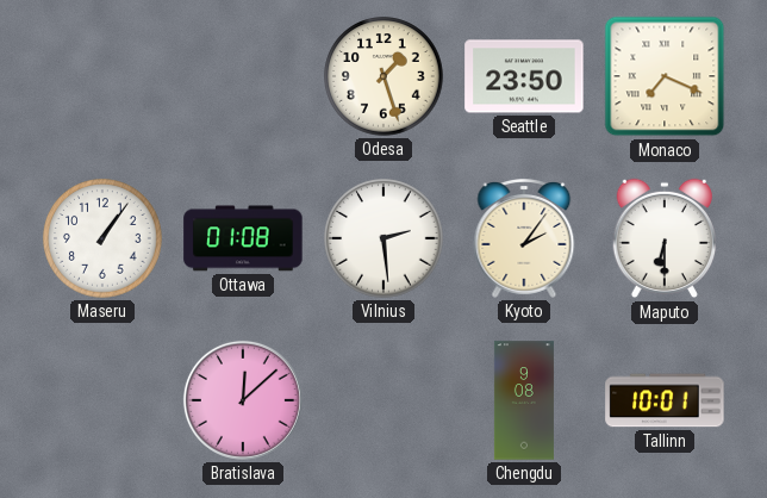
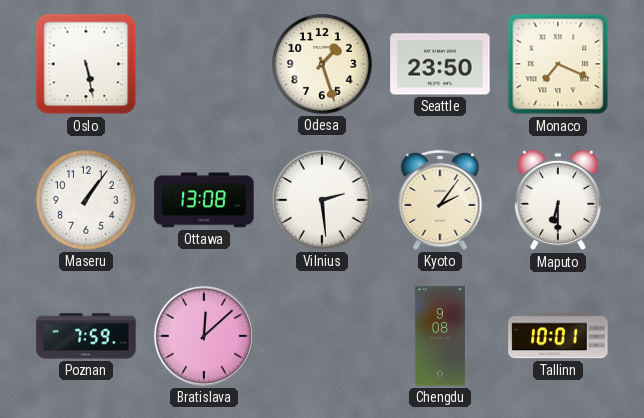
Oslo: none -> 5:28 (86, 64)
Ottawa: 01:08 -> 13:08 (204, 200)
Poznan: none -> 7:59 (86, 336)
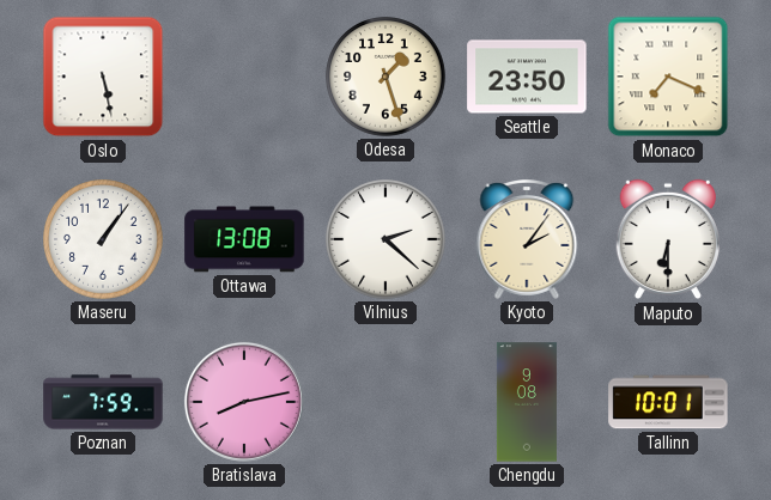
Vilnius: 2:29 -> 2:22 (385, 239)
Bratislava: 12:08 -> 8:13 (244, 402)
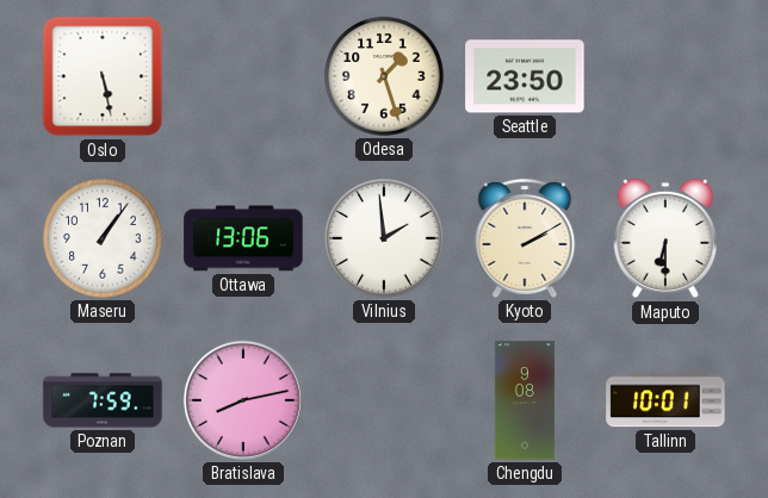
Monaco: 7:19 -> none (668, 77)
Ottawa: 13:08 -> 13:06 (243, 238)
Vilnius: 2:22 -> 1:59 (384, 238)
Kyoto: 2:06 -> 2:10 (525, 239)
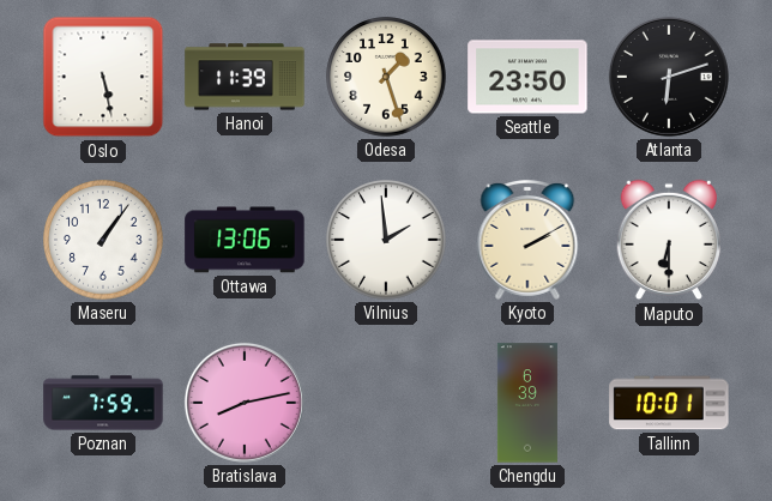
Hanoi: none -> 11:39 (245, 77)
Atlanta: none -> 6:12 (669, 77)
Chengdu: 9:08 -> 6:39 (527, 403)
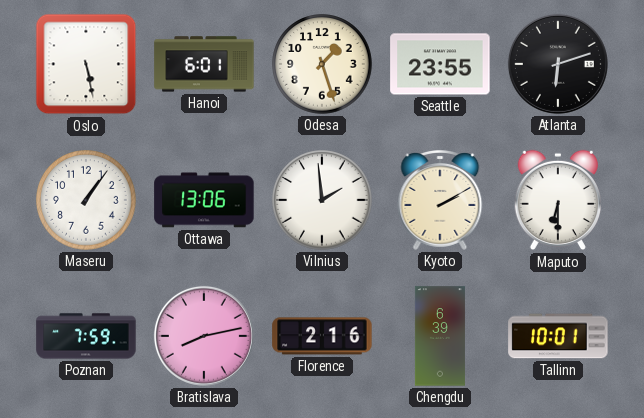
Hanoi: 11:39 -> 6:01 (204, 64)
Seattle: 23:50 -> 23:55 (440, 64)
Florence: none -> 2:16 (322, 336)
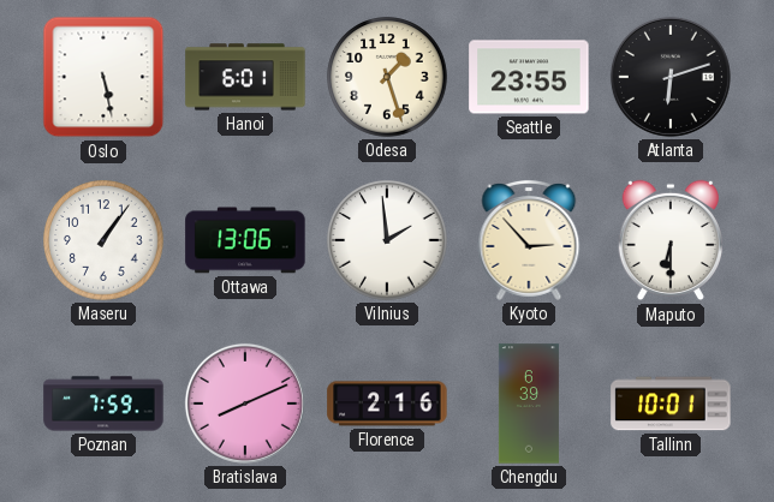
Kyoto: 2:10 -> 2:53 (529, 241)
Bratislava: 8:13 -> 8:11 (245, 404)
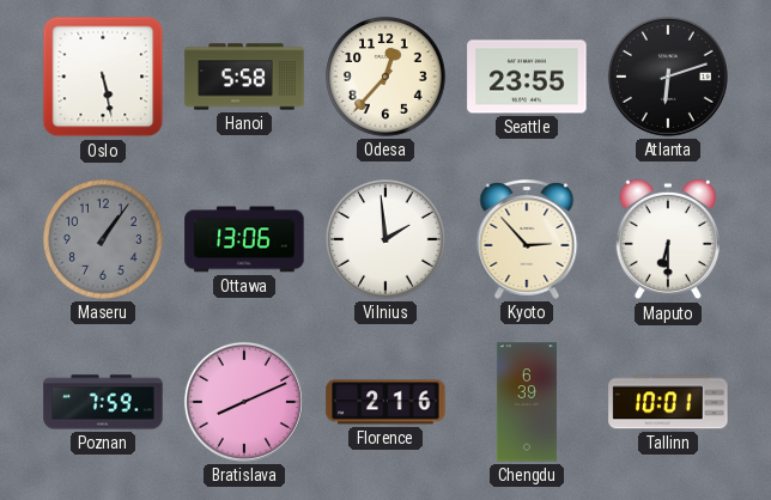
Hanoi: 6:01 -> 5:58 (244, 77)
Odesa: 1:27 -> 12:37 (385, 77)
Maseru dial: white -> grey (103, 239)
